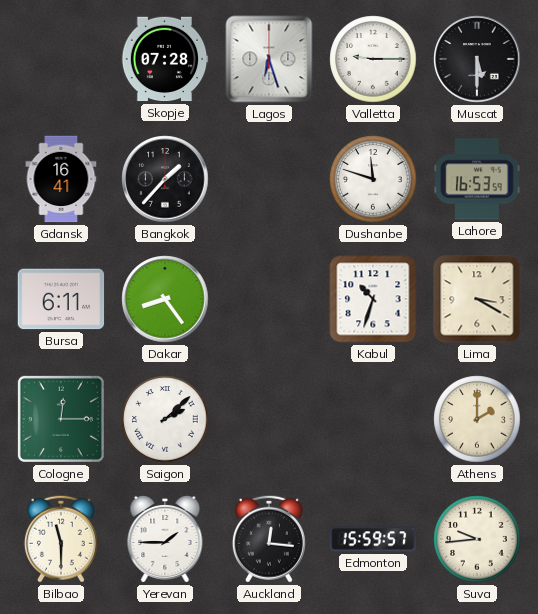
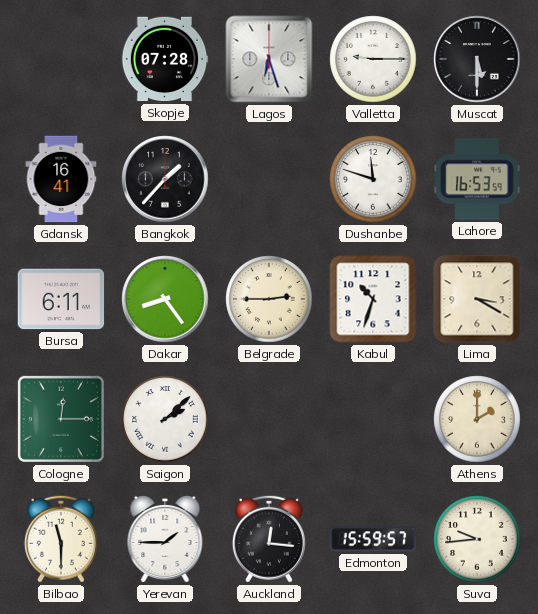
Belgrade: none -> 2:45 (269, 299)
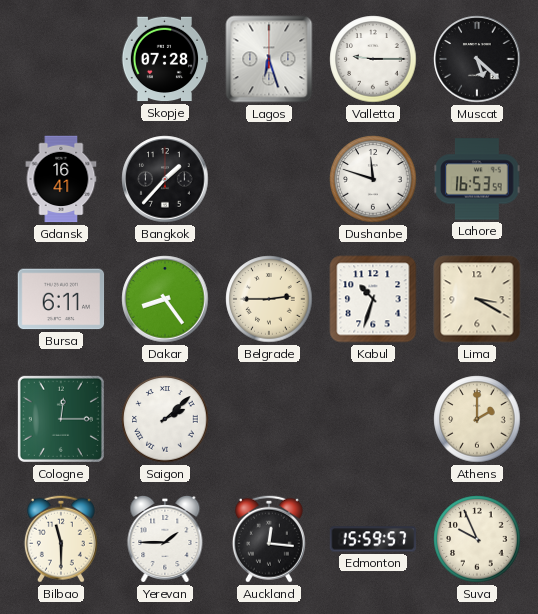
Muscat: 5:30 -> 5:22 (477, 59)
Suva: 9:44 -> 9:56 (477, 539)
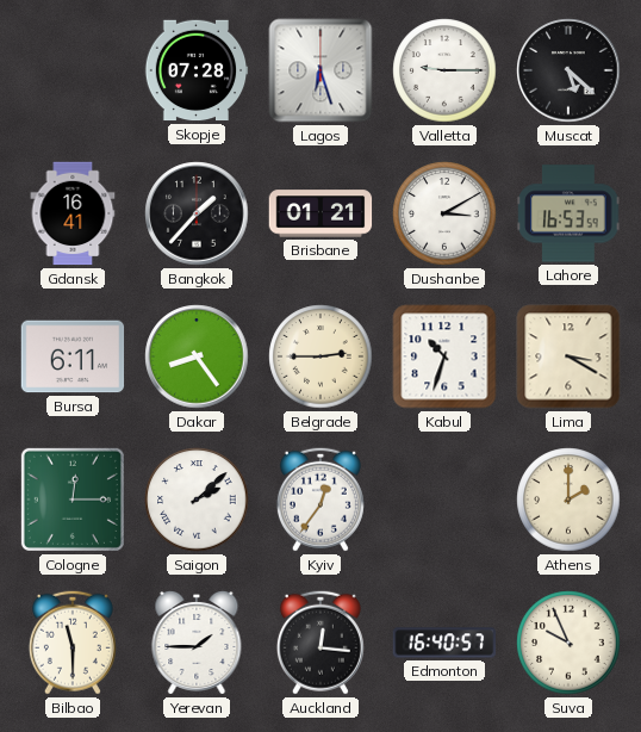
Brisbane: none -> 01:21 (320, 213)
Dushanbe: 11:48 -> 3:10 (444, 213)
Kyiv: none -> 12:36 (320, 500)
Edmonton: 15:59 -> 16:40 (444, 643)
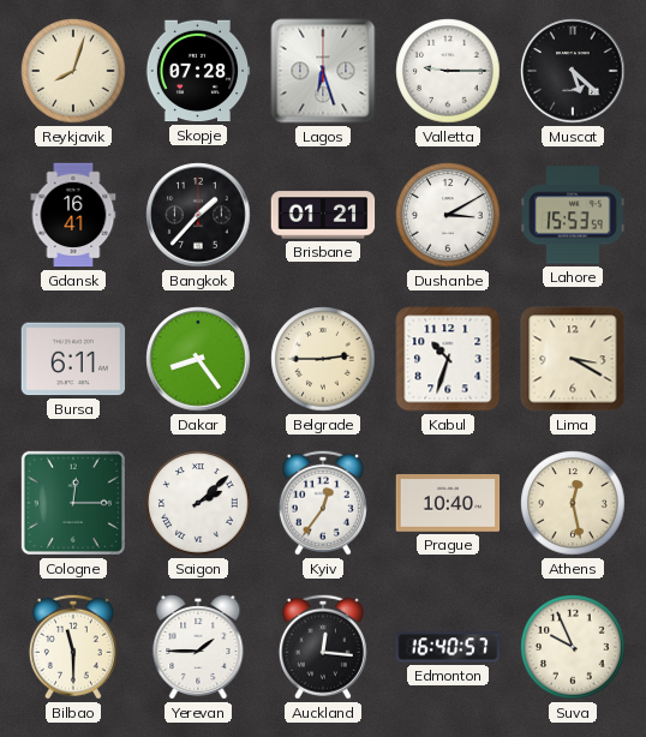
Reykjavik: none -> 8:03 (73, 71)
Lahore: 16:53 -> 15:53 (573, 215)
Prague: none -> 10:40 (448, 504)
Athens: 2:00 -> 12:28 (573, 503)
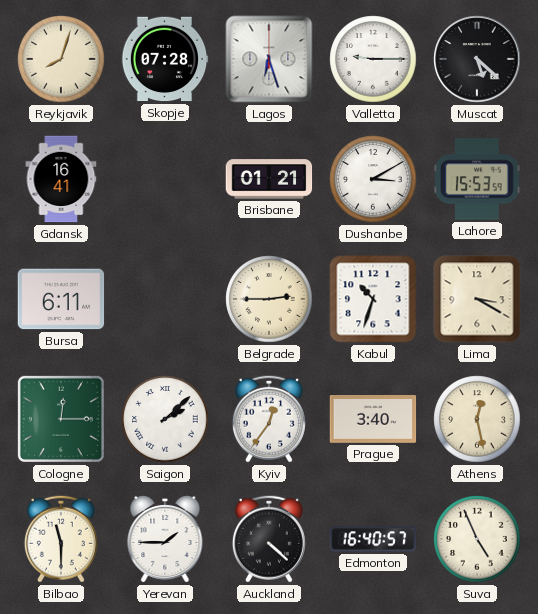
Bangkok: 1:37 -> none (198, 215)
Dakar: 8:24 -> none (198, 359)
Prague: 10:40 -> 3:40 (373, 420)
Auckland: 12:16 -> 4:22 (269, 539)
Suva: 9:56 -> 4:56 (477, 539)
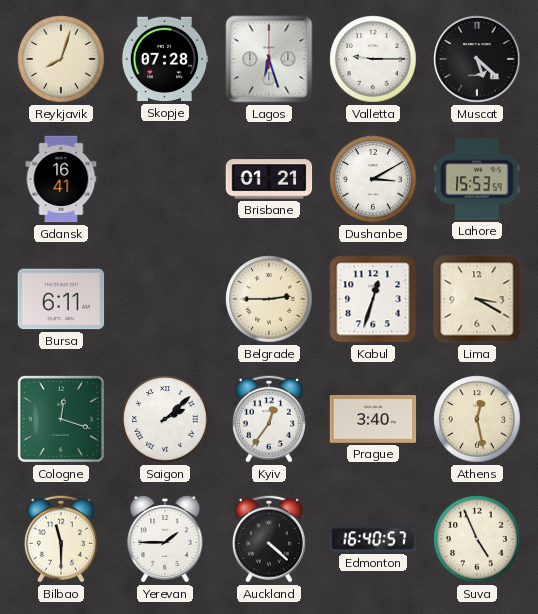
Kabul: 10:33 -> 12:33 (373, 299)
Cologne: 12:15 -> 12:18 (61, 419)
